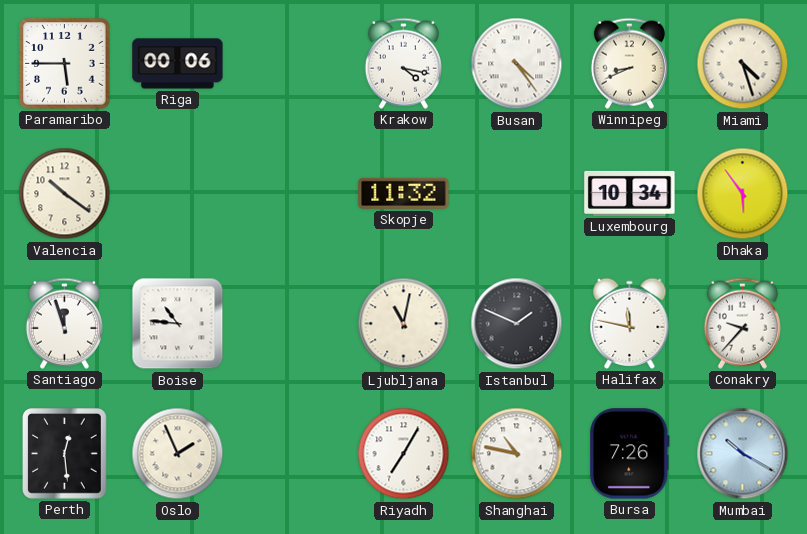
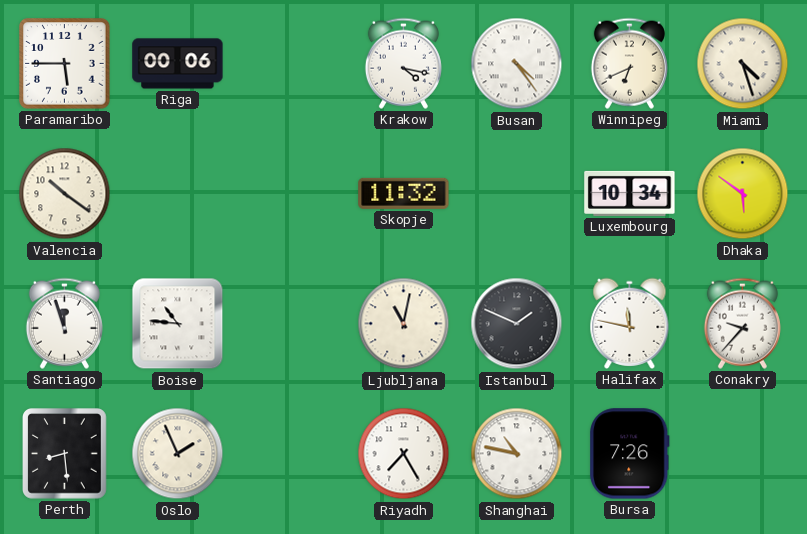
Winnipeg: 8:41 -> 6:41 (629, 63)
Dhaka: 5:54 -> 5:51 (743, 194)
Perth: 12:29 -> 8:29 (65, 454)
Riyadh: 7:05 -> 7:25 (404, 454)
Mumbai: 10:20 -> none (743, 454)
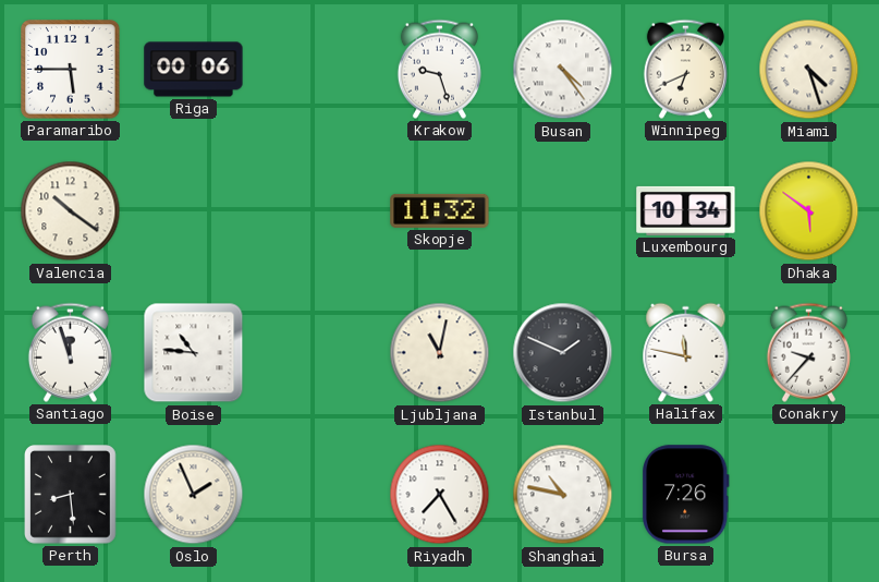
Krakow: 4:17 -> 9:27 (439, 69)
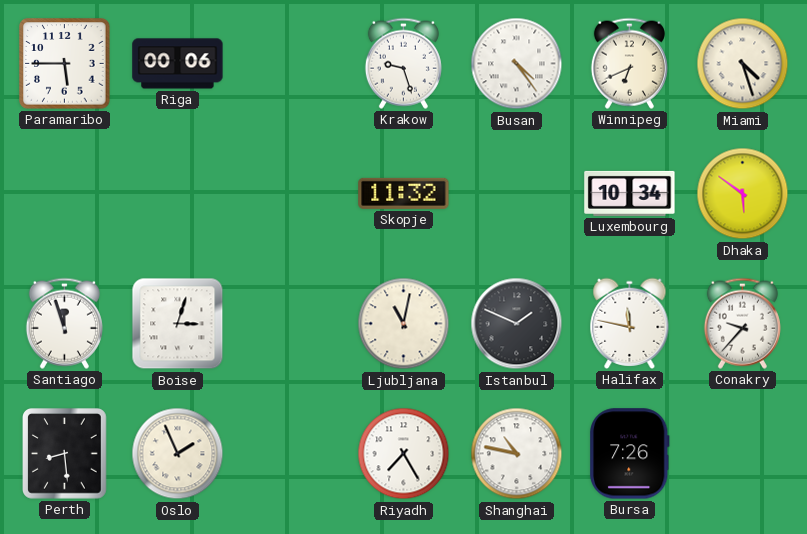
Valencia: 10:21 -> none (71, 211)
Boise: 10:46 -> 3:03 (178, 324)
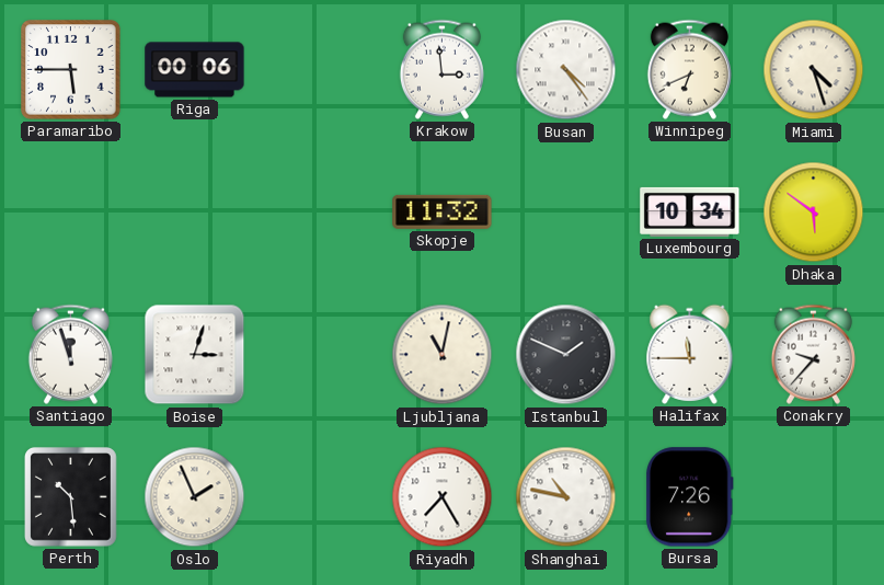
Krakow: 9:27 -> 2:59 (441, 69)
Halifax: 11:47 -> 11:45 (690, 354)
Perth: 8:29 -> 10:29 (71, 497)
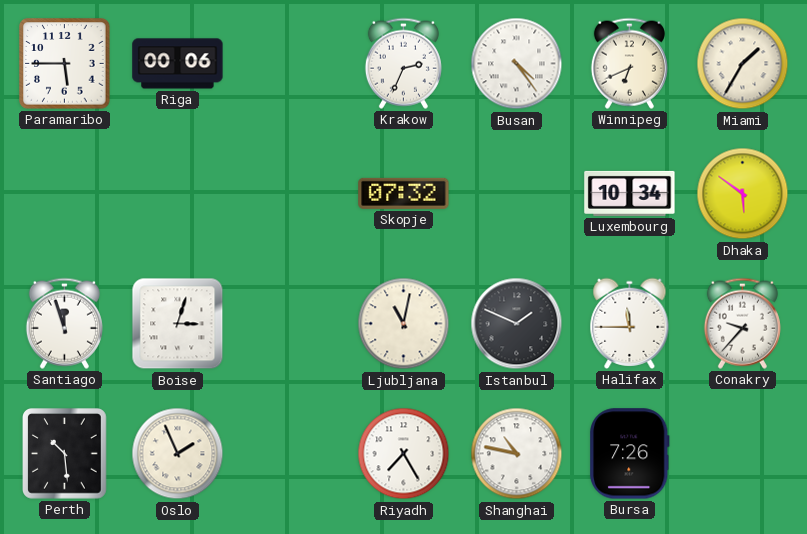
Krakow: 2:59 -> 2:34 (403, 63)
Miami: 4:27 -> 1:35 (743, 64)
Skopje: 11:32 -> 07:32 (404, 193)
